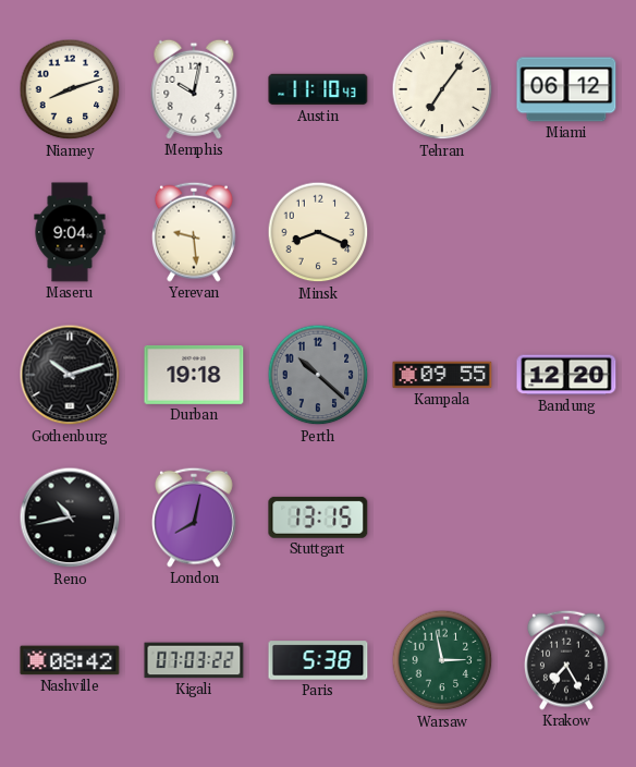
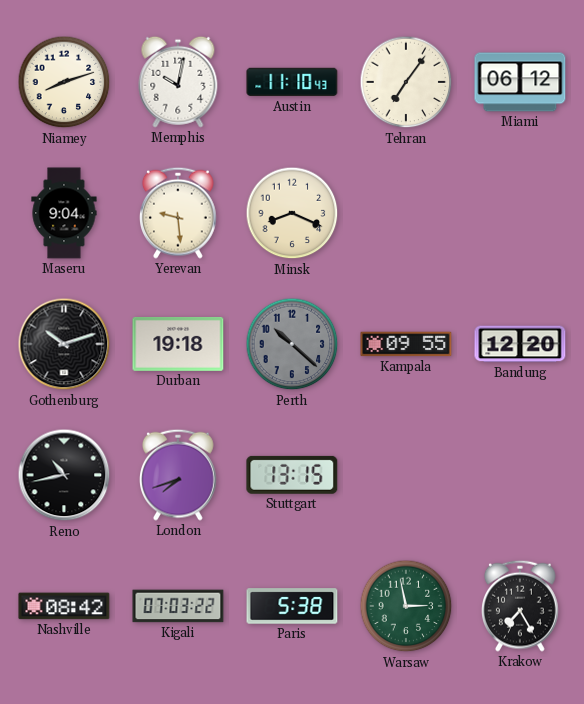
London: 8:02 -> 7:42 (179, 475)
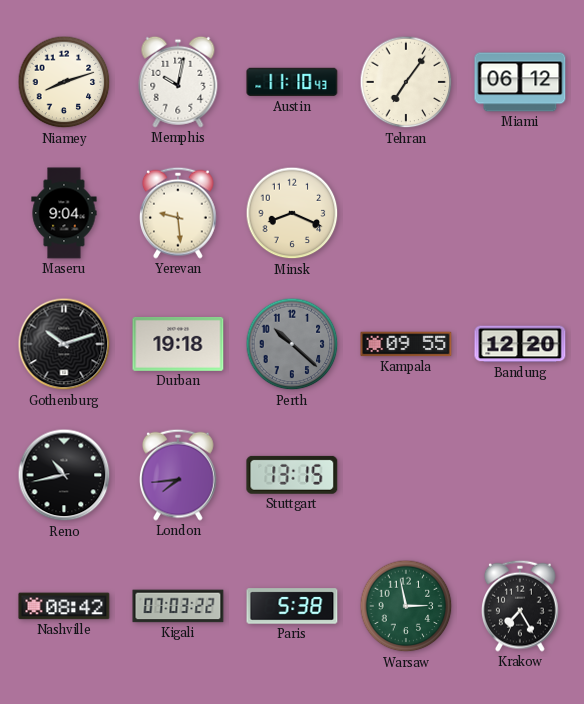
London: 7:42 -> 7:44 (179, 475)
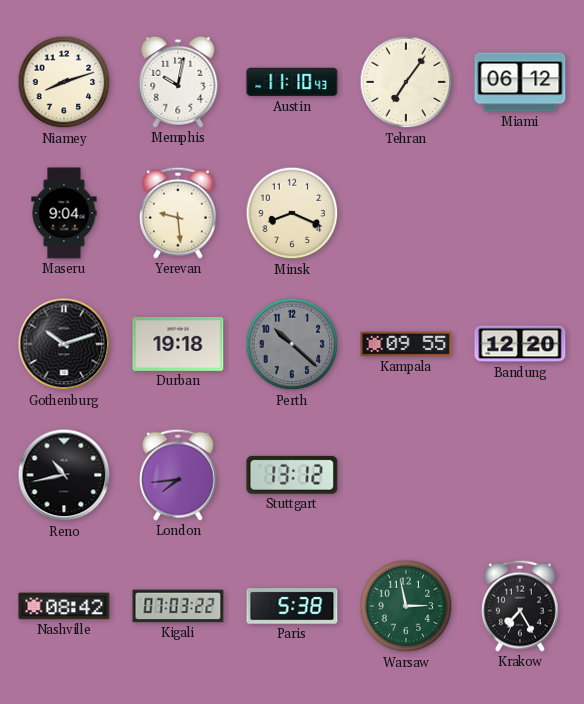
Stuttgart: 13:15 -> 13:12 (292, 475)
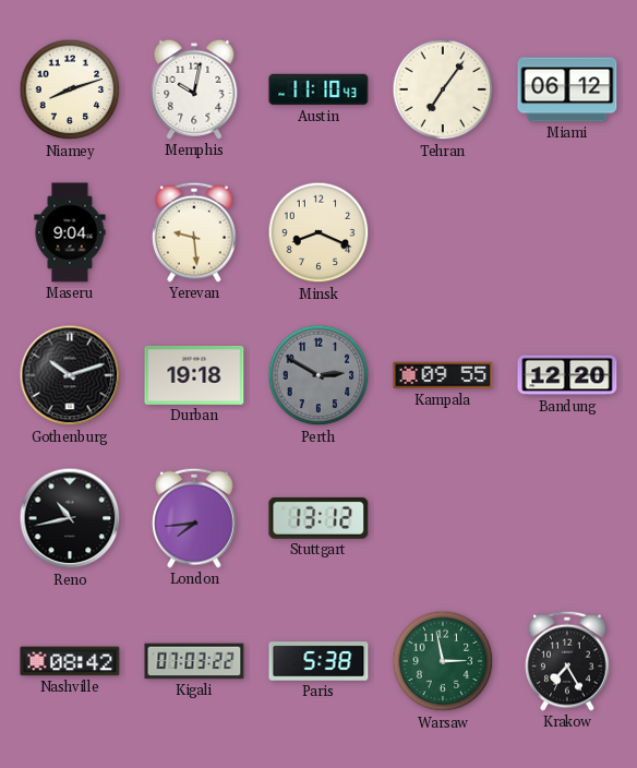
Perth: 10:22 -> 2:50 (318, 375)
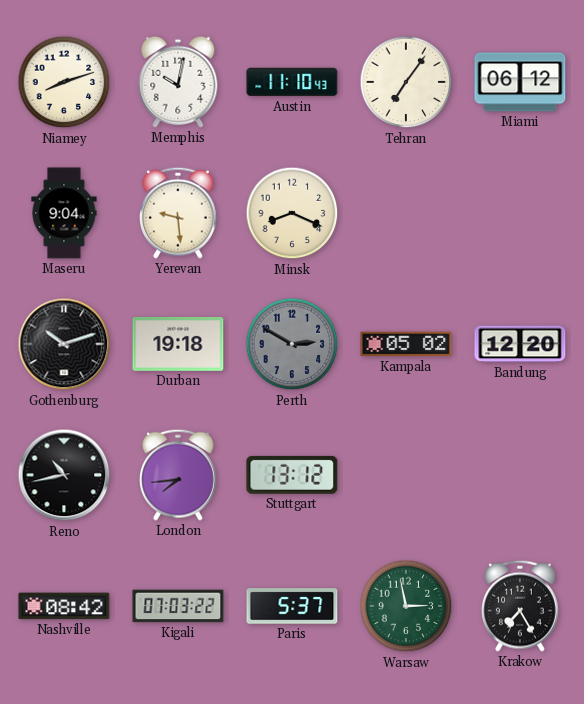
Kampala: 09:55 -> 05:02 (406, 344)
Paris: 5:38 -> 5:37 (292, 606)
